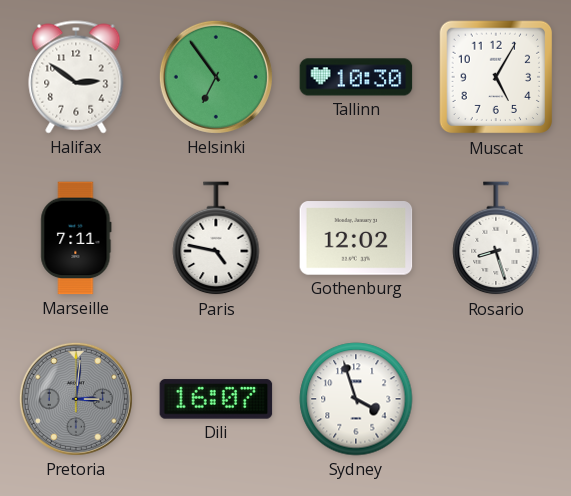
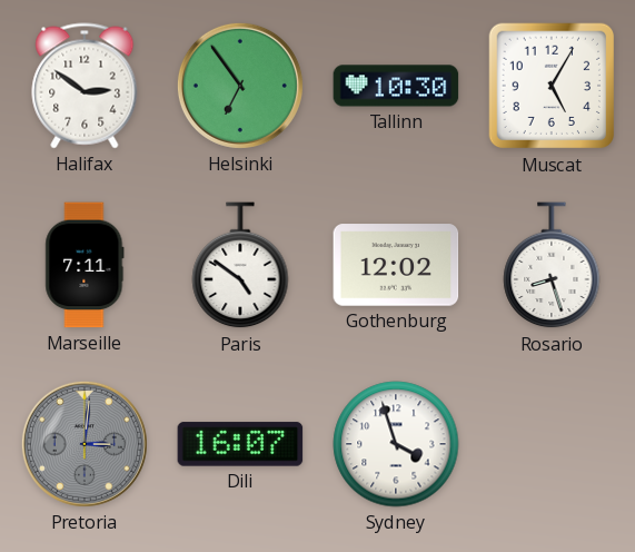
Paris: 4:47 -> 4:51 (240, 266)
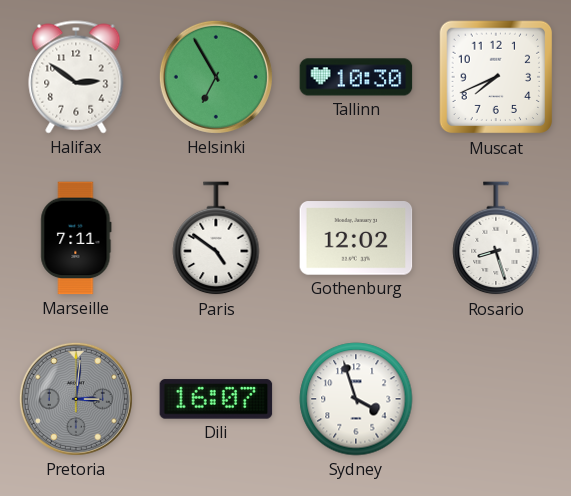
Helsinki: 6:54 -> 6:55 (216, 77)
Muscat: 5:05 -> 7:41 (496, 77)
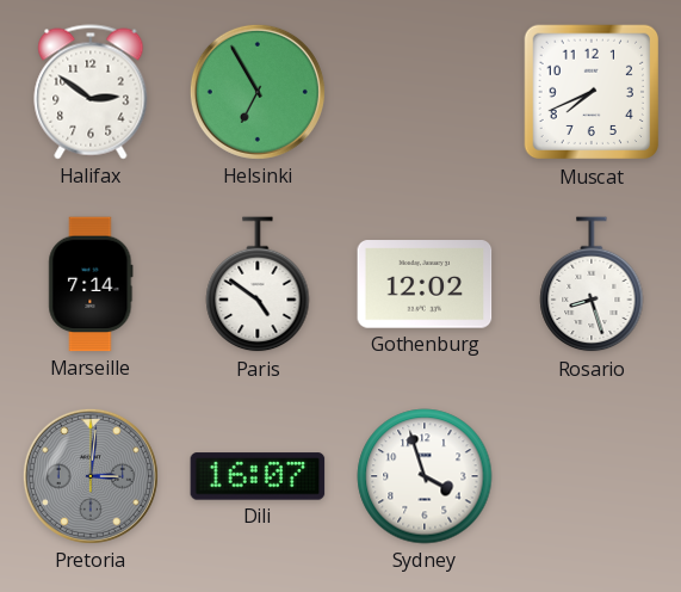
Tallinn: 10:30 -> none (356, 77)
Marseille: 7:11 -> 7:14 (91, 284)
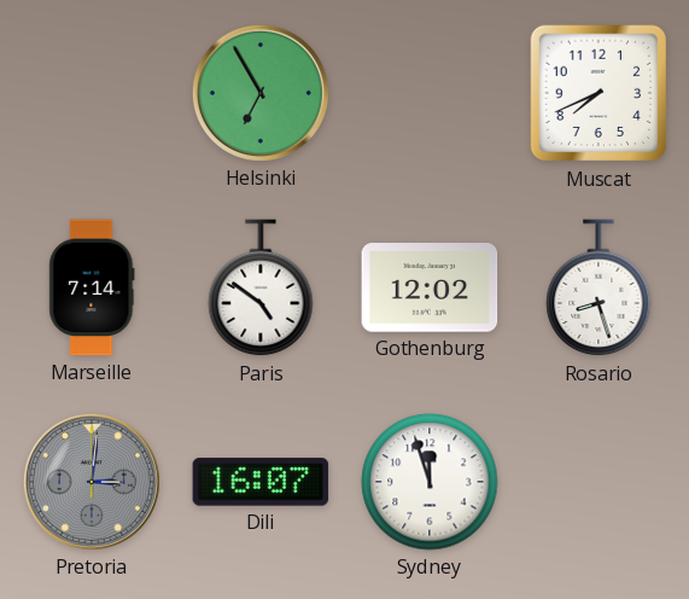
Halifax: 2:51 -> none (91, 92)
Sydney: 3:57 -> 11:57 (430, 482)
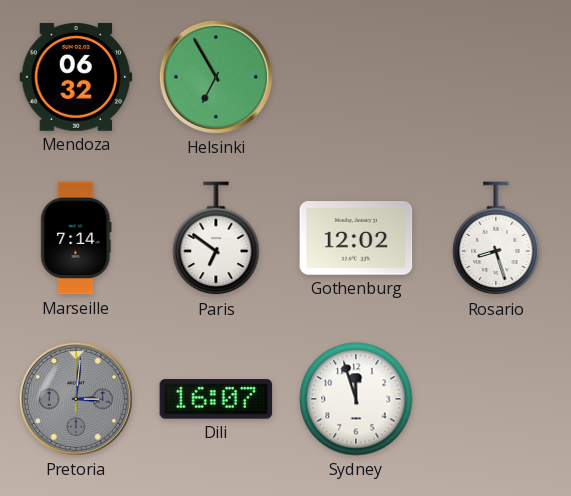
Mendoza: none -> 06:32 (76, 77)
Muscat: 7:41 -> none (599, 93)
Paris: 4:51 -> 6:51 (216, 239)
